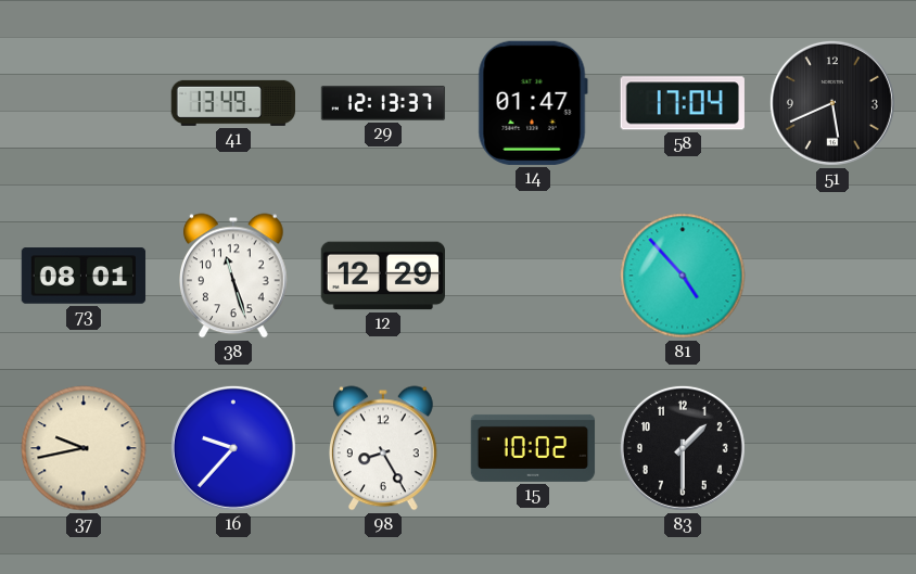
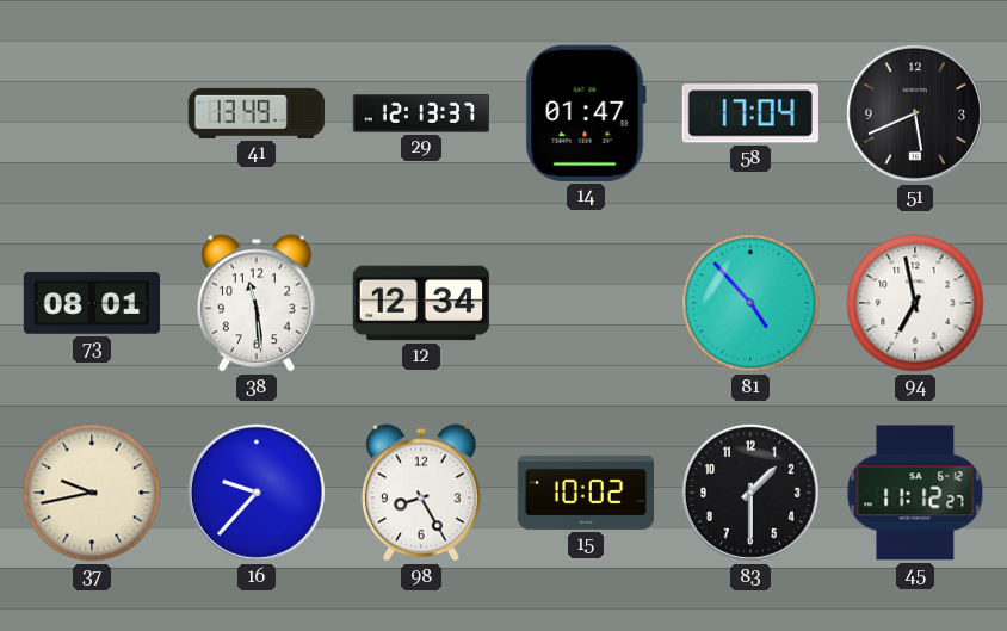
38: 11:27 -> 11:29 (258, 303)
12: 12:29 -> 12:34 (420, 303)
94: none -> 6:58 (915, 303)
45: none -> 11:12 (915, 493)
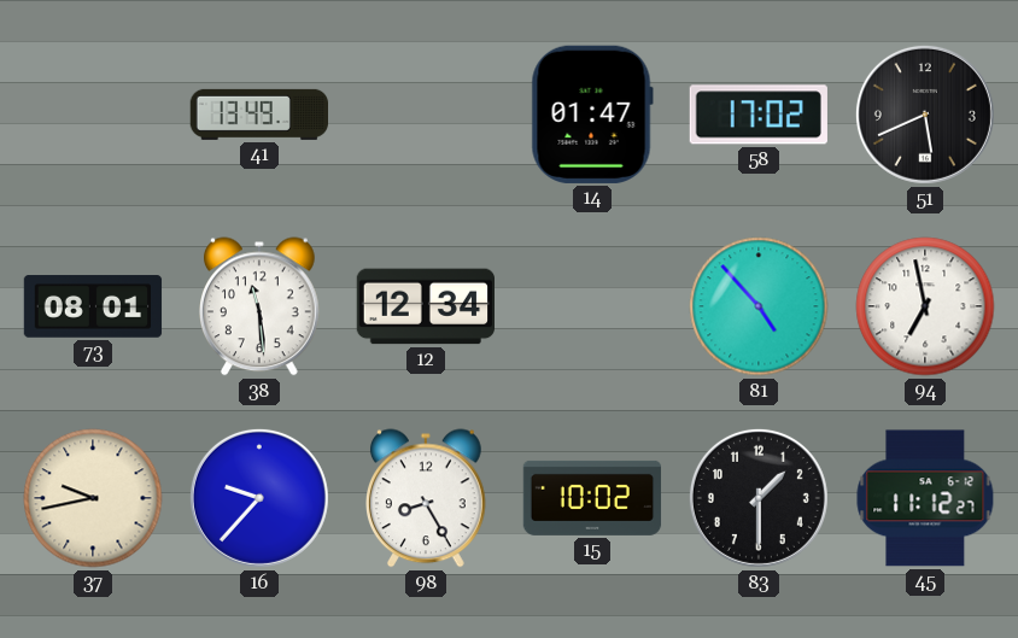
29: 12:13 -> none (421, 113)
58: 17:04 -> 17:02 (759, 115)
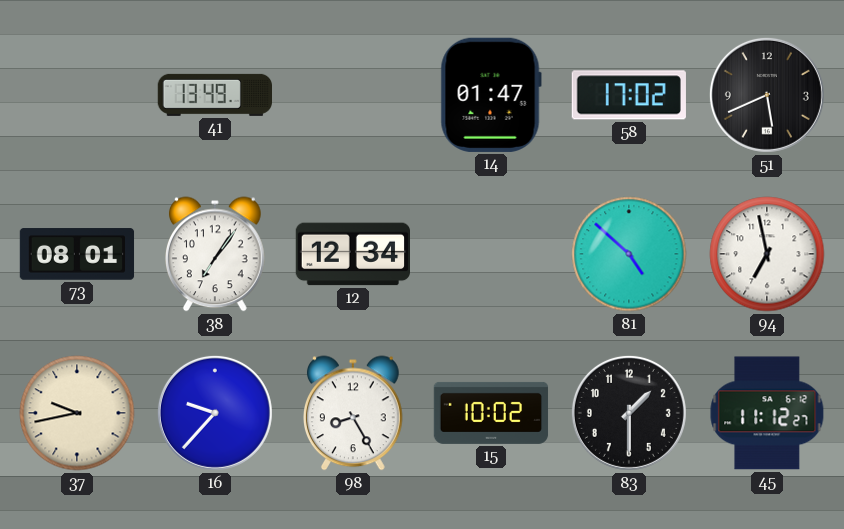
38: 11:29 -> 7:06 (216, 254)
81: 4:53 -> 4:52 (629, 254)
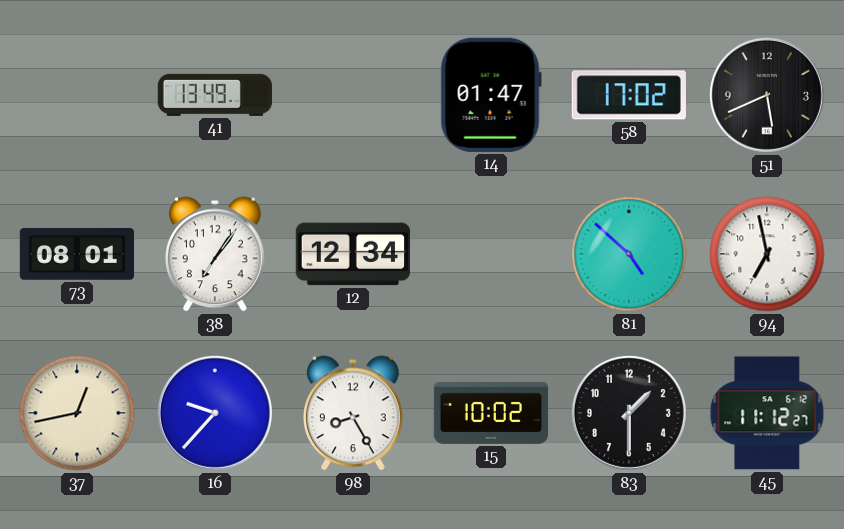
37: 9:43 -> 12:43 (77, 413)
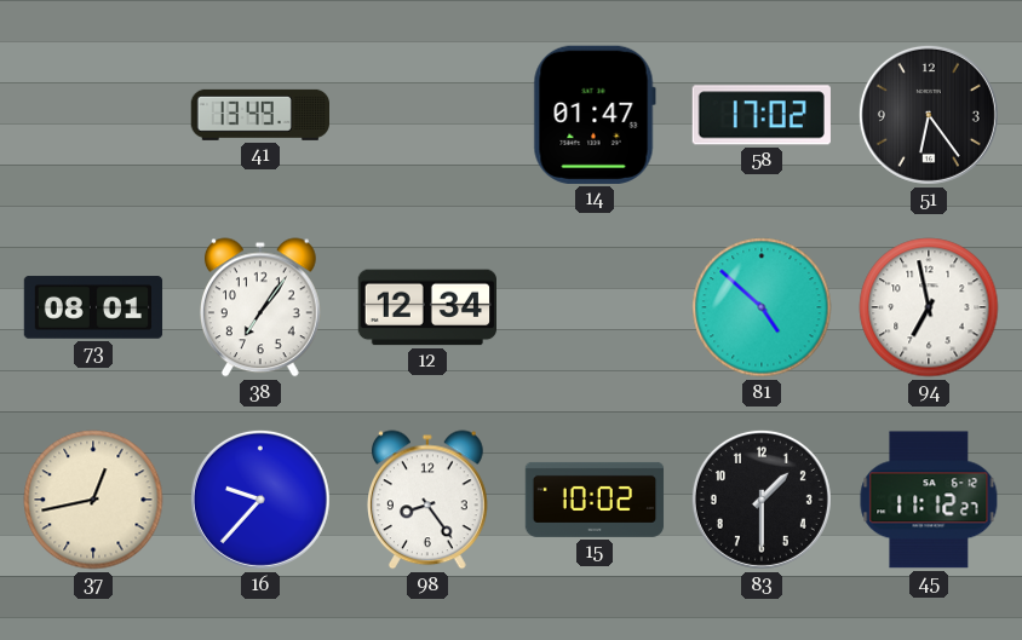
51: 5:41 -> 6:24 (929, 115)
98: 8:25 -> 8:24 (429, 500)
